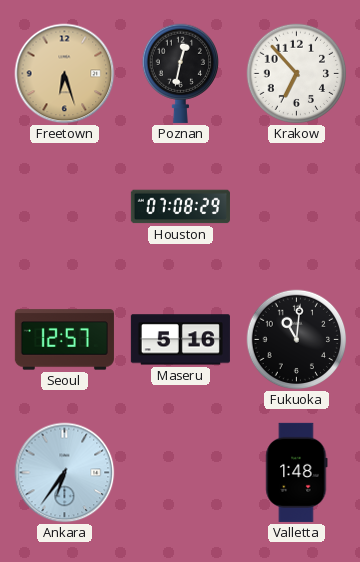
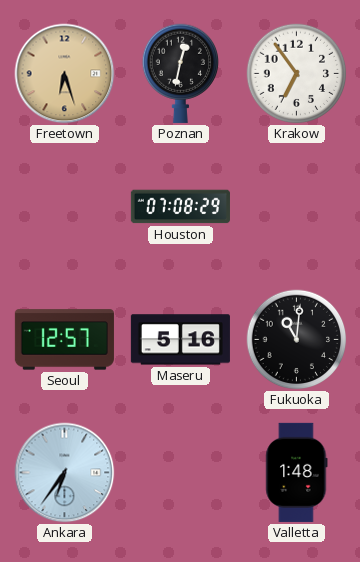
Krakow: 6:53 -> 6:54 (297, 74)
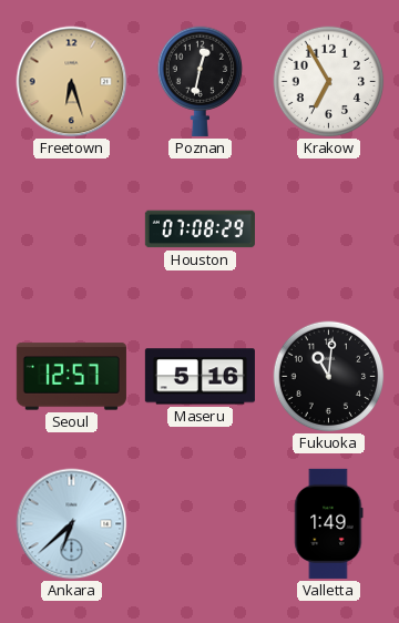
Krakow: 6:54 -> 6:55 (329, 82)
Ankara: 6:36 -> 6:38 (72, 524)
Valletta: 1:48 -> 1:49 (329, 523)
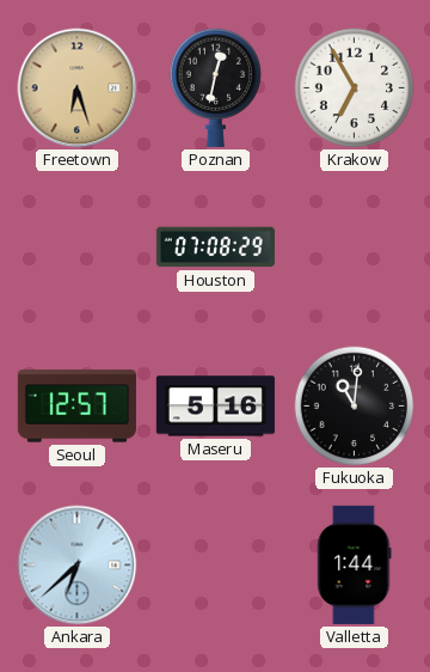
Valletta: 1:49 -> 1:44 (355, 564)
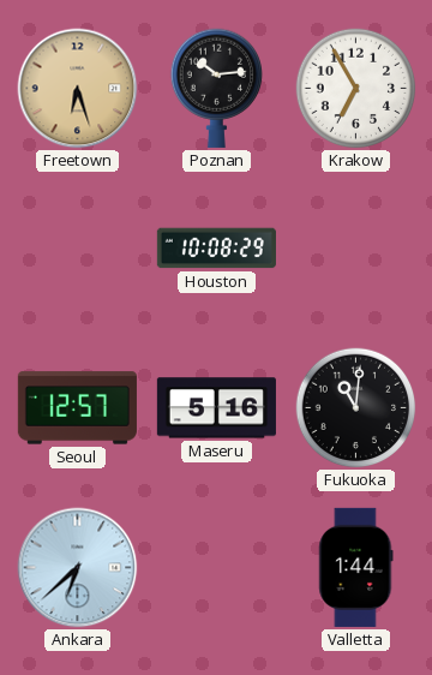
Poznan: 12:32 -> 10:14 (216, 88)
Houston: 07:08 -> 10:08 (216, 249)
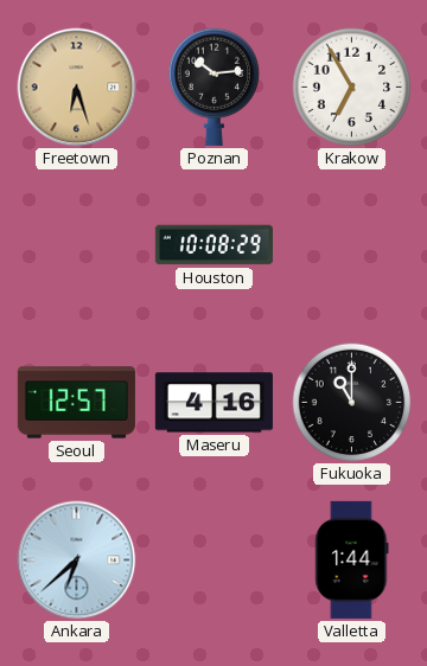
Maseru: 5:16 -> 4:16 (213, 403)
Fukuoka: 11:01 -> 11:00 (352, 403)
